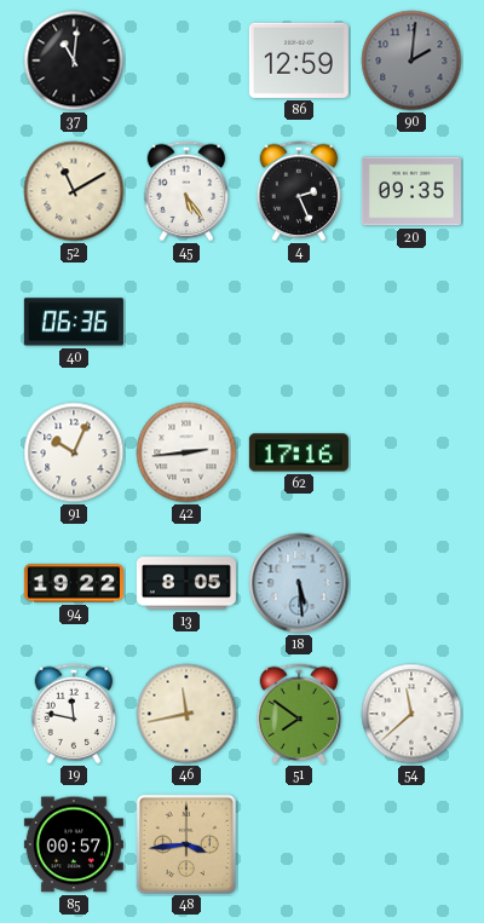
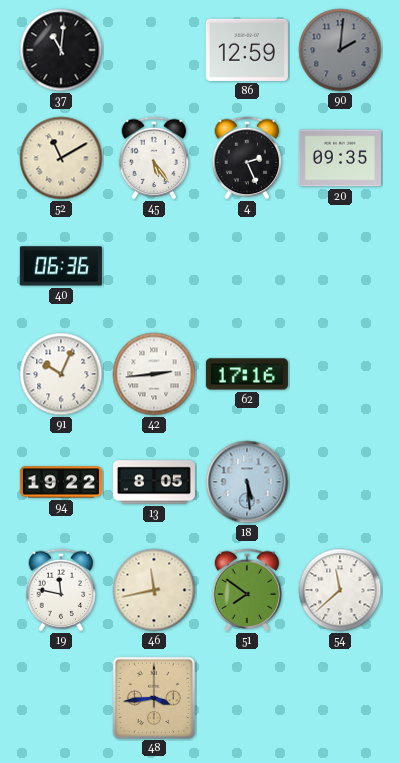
85: 00:57 -> none (74, 844)
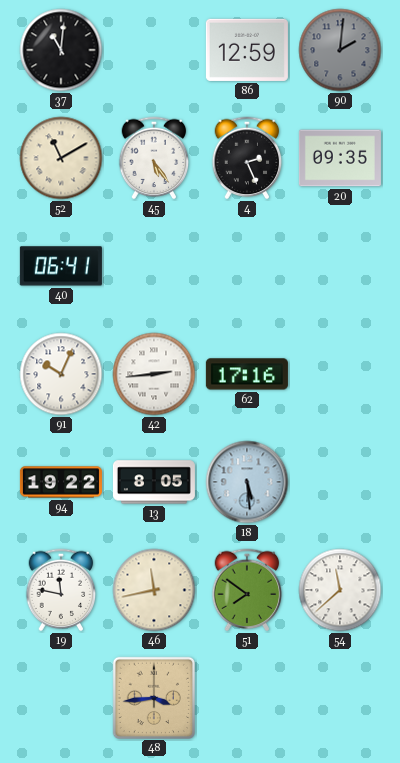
40: 06:36 -> 06:41 (61, 266)
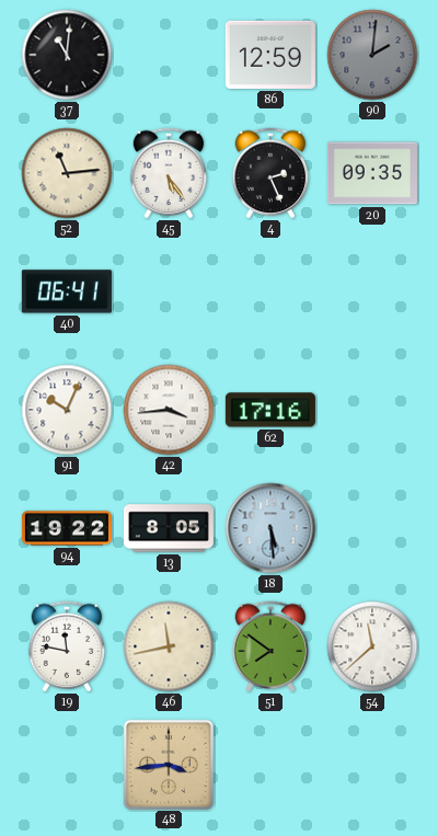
52: 11:10 -> 11:14 (67, 173)
42: 2:44 -> 3:44 (169, 410)
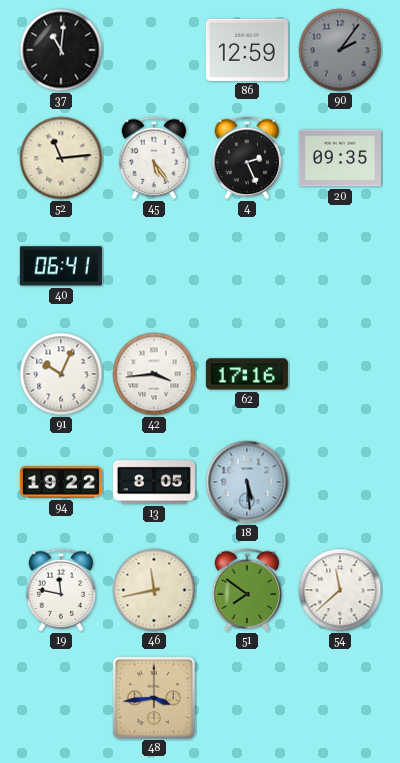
90: 2:01 -> 2:06 (340, 50)
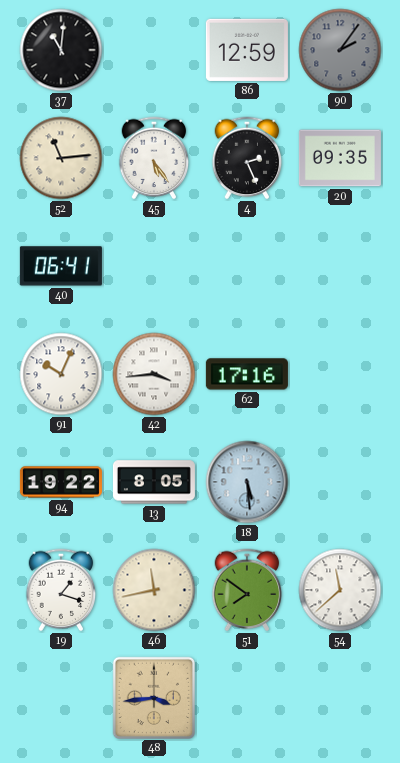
19: 11:47 -> 1:18 (61, 590)
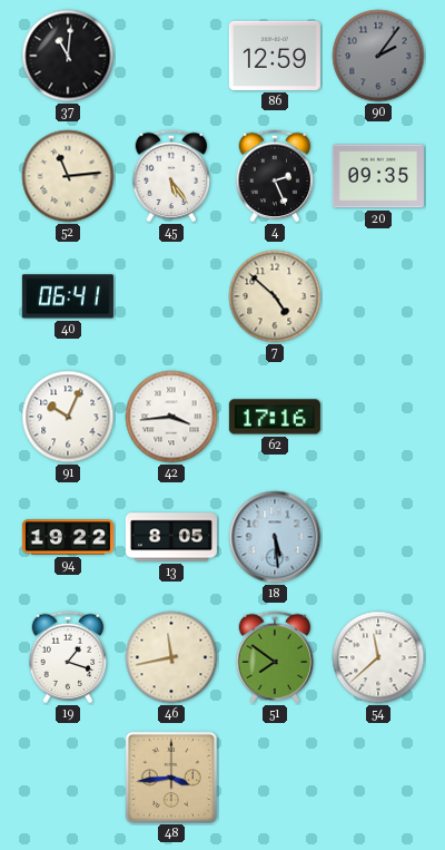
7: none -> 4:52 (275, 296)
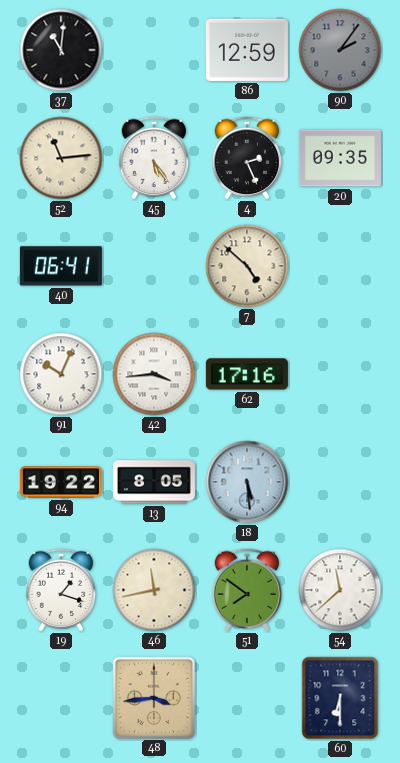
60: none -> 6:30 (340, 698)
